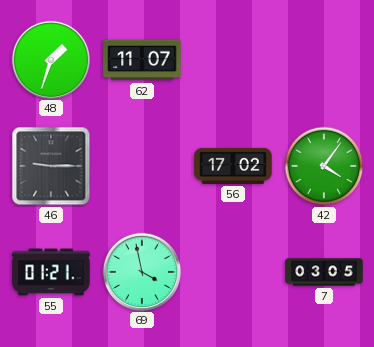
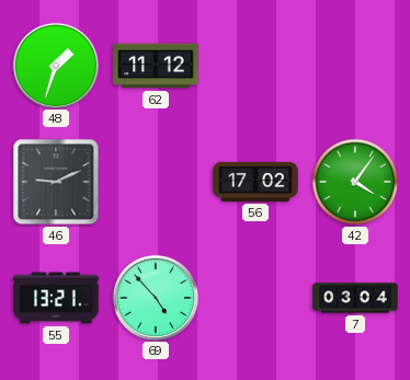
62: 11:07 -> 11:12 (156, 66)
46: 9:15 -> 9:11 (56, 182)
55: 01:21 -> 13:21 (56, 298)
69: 3:58 -> 4:53 (155, 297)
7: 03:05 -> 03:04 (355, 298)
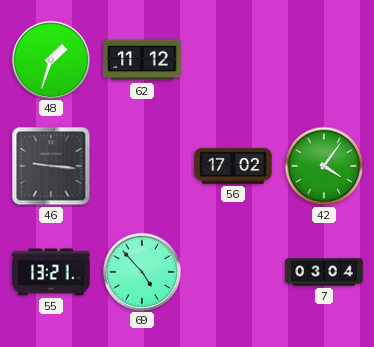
46: 9:11 -> 9:16 (51, 166)
